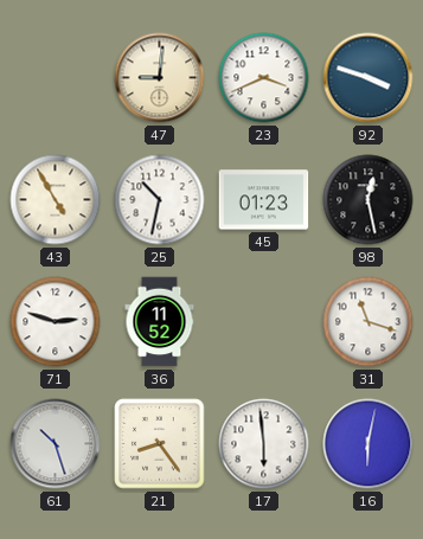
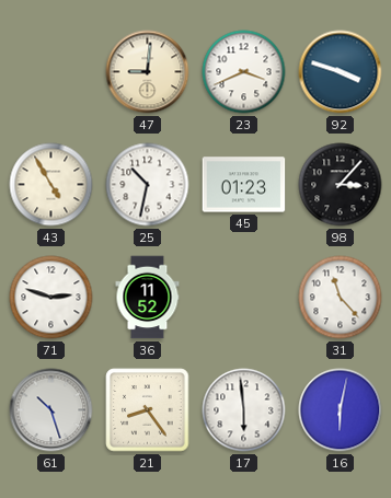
98: 12:28 -> 3:07 (341, 185)
31: 11:18 -> 11:23 (341, 298)
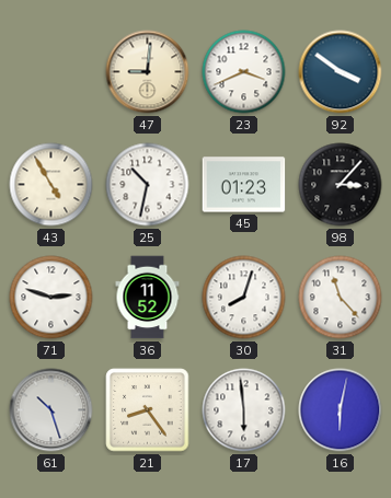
92: 3:48 -> 3:51 (341, 72)
30: none -> 8:03 (244, 298)
